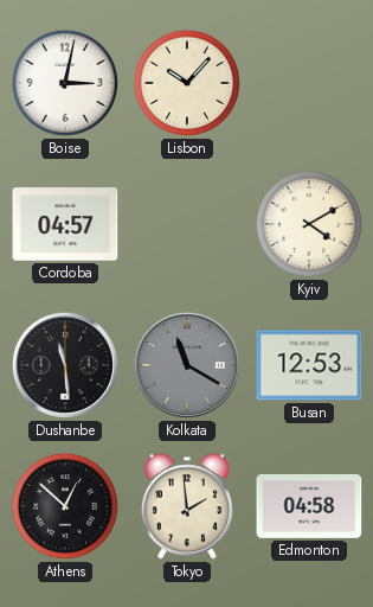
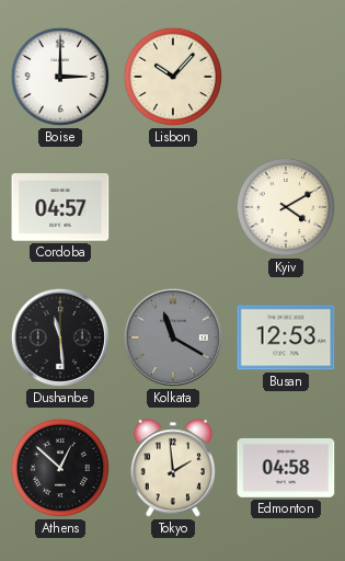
Boise: 3:02 -> 3:00 (60, 77)
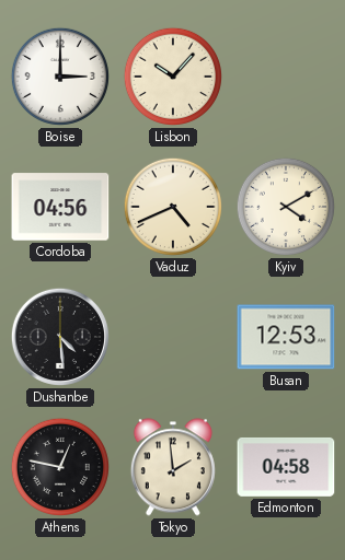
Cordoba: 04:57 -> 04:56 (60, 207)
Vaduz: none -> 4:41 (173, 207)
Dushanbe: 11:29 -> 4:29 (60, 337)
Kolkata: 11:20 -> none (173, 337)
Athens: 12:52 -> 12:47 (60, 467)
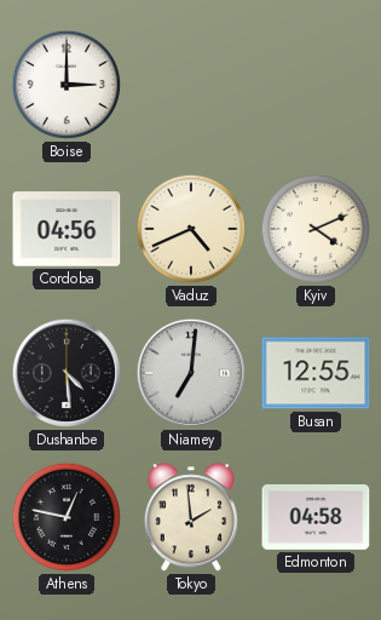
Lisbon: 10:07 -> none (173, 77)
Kyiv: 4:10 -> 4:11 (316, 229)
Niamey: none -> 7:01 (191, 373)
Busan: 12:53 -> 12:55 (316, 373)
